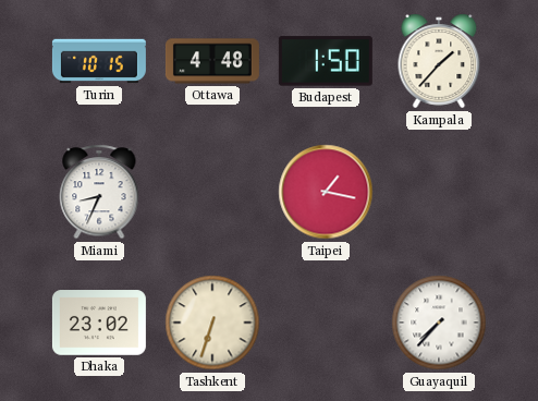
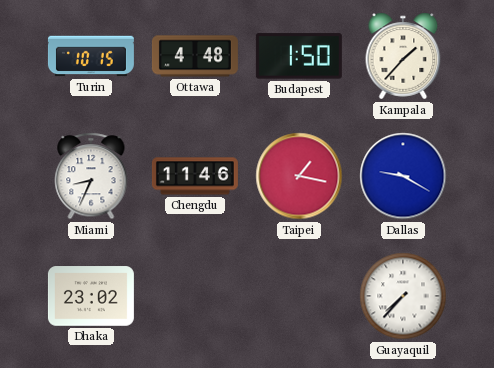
Chengdu: none -> 11:46 (195, 176)
Dallas: none -> 9:20 (403, 176)
Tashkent: 6:33 -> none (212, 323)
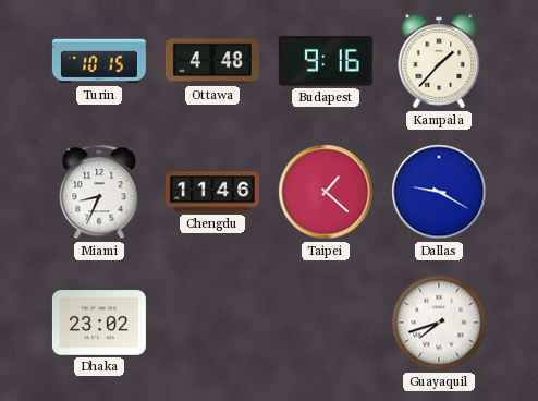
Budapest: 1:50 -> 9:16 (326, 61)
Taipei: 1:17 -> 1:22 (326, 192)
Guayaquil: 7:37 -> 7:42 (439, 323)
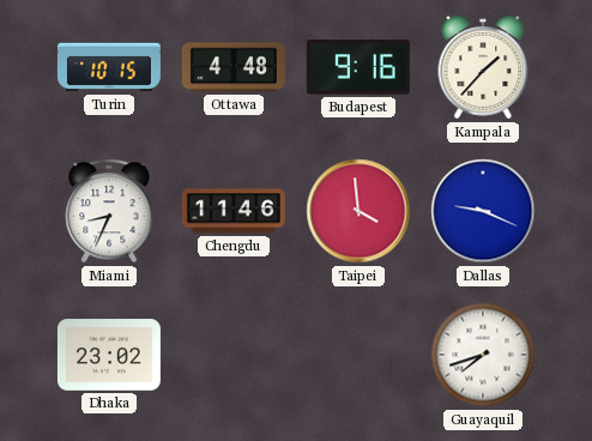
Taipei: 1:22 -> 3:59 (358, 211)
Dallas: 9:20 -> 9:19 (483, 211)
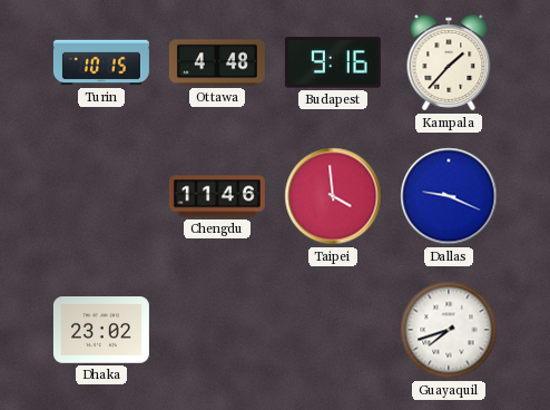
Miami: 8:34 -> none (109, 211)
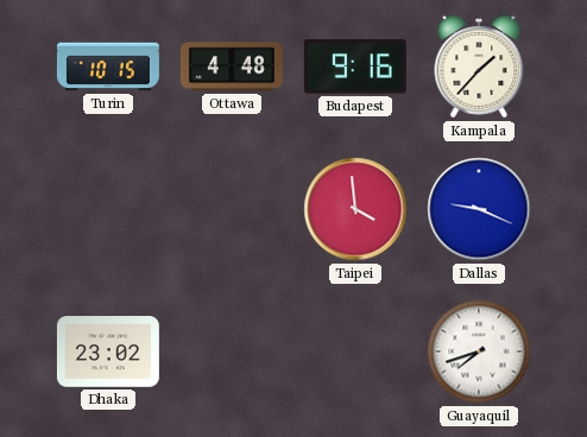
Chengdu: 11:46 -> none (217, 196)
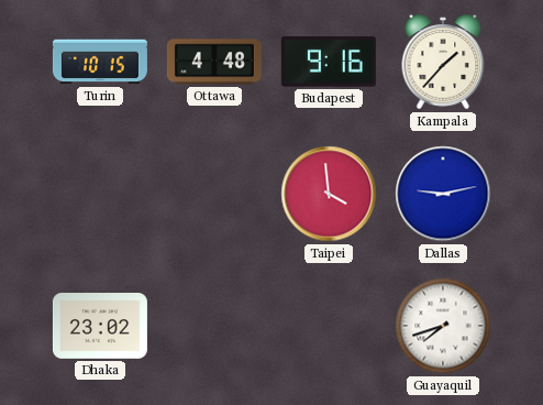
Dallas: 9:19 -> 9:13 (443, 194)
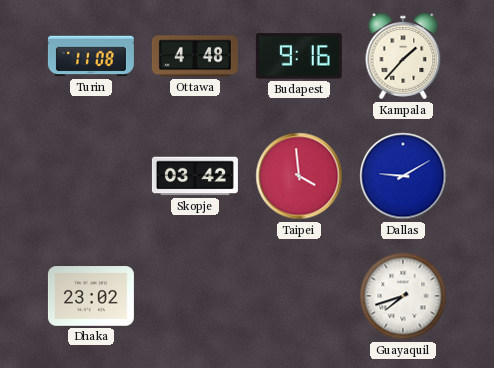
Turin: 10:15 -> 11:08 (91, 56)
Skopje: none -> 03:42 (195, 176)
Dallas: 9:13 -> 9:10 (403, 176)
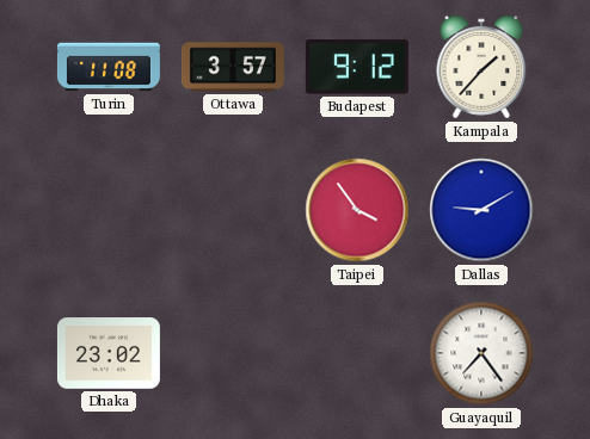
Ottawa: 4:48 -> 3:57 (233, 67)
Budapest: 9:16 -> 9:12 (357, 67)
Skopje: 03:42 -> none (195, 176)
Taipei: 3:59 -> 3:54 (357, 210)
Guayaquil: 7:42 -> 7:24 (481, 353)
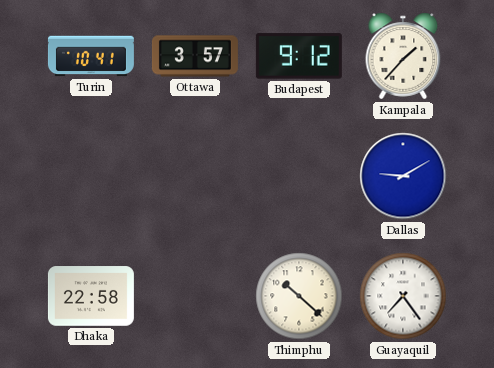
Turin: 11:08 -> 10:41 (91, 56)
Taipei: 3:54 -> none (357, 210)
Dhaka: 23:02 -> 22:58 (91, 296)
Thimphu: none -> 10:22 (299, 296)
